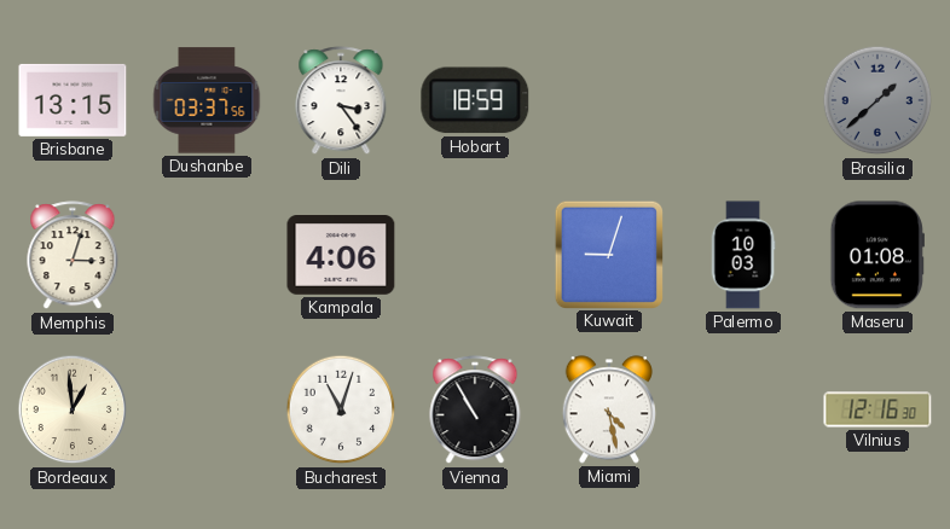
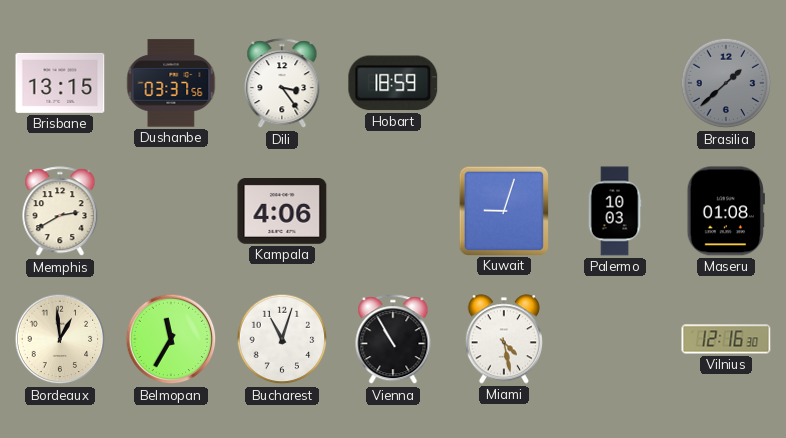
Memphis: 3:03 -> 2:40 (60, 212)
Belmopan: none -> 11:35 (171, 339)
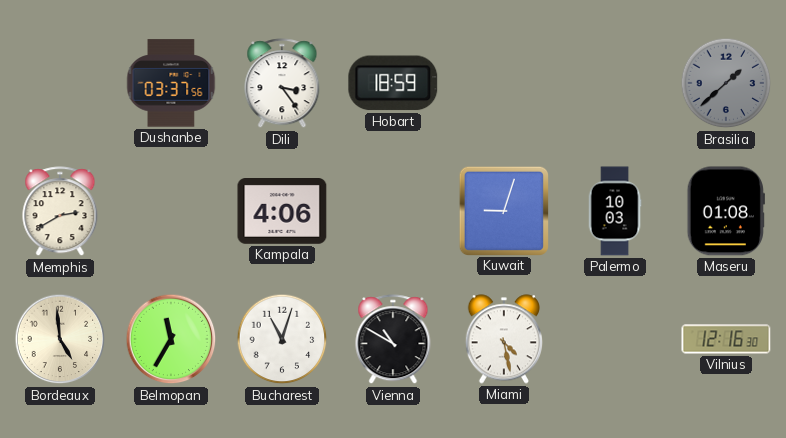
Brisbane: 13:15 -> none (60, 83)
Bordeaux: 12:59 -> 4:59 (60, 339)
Vienna: 10:55 -> 10:50 (393, 340)
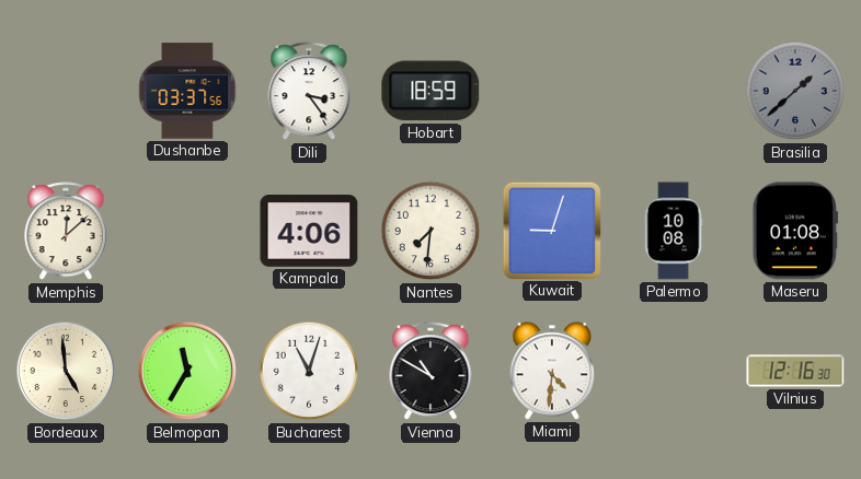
Memphis: 2:40 -> 12:08 (66, 232)
Nantes: none -> 7:31 (431, 231)
Palermo: 10:03 -> 10:08 (674, 231)
Miami: 4:28 -> 4:31 (551, 371)
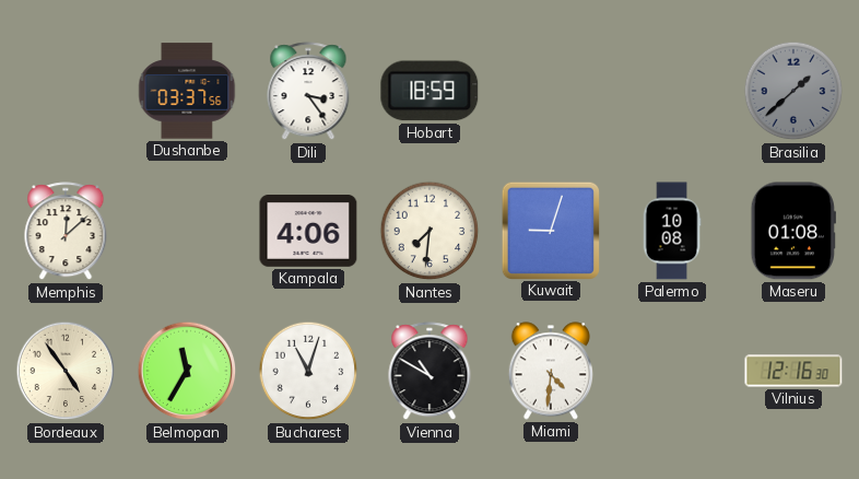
Bordeaux: 4:59 -> 4:54 (66, 371)
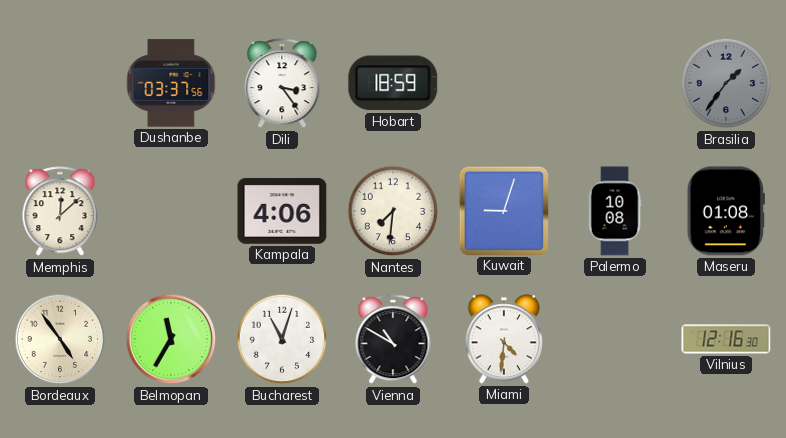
Brasilia: 1:38 -> 1:36 (726, 83)
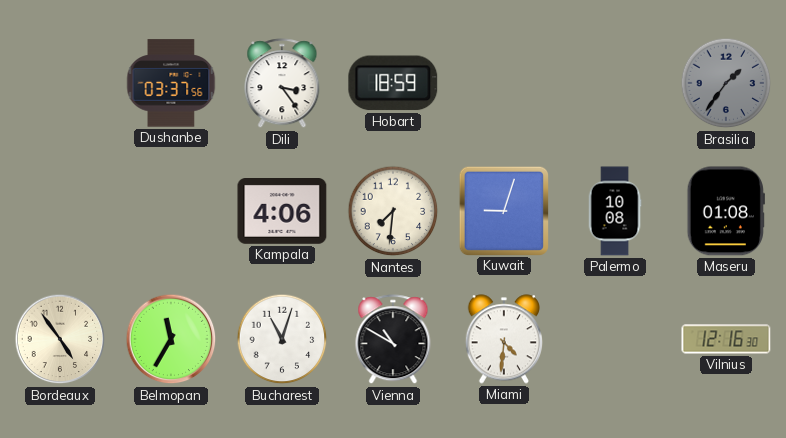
Memphis: 12:08 -> none (60, 212)
